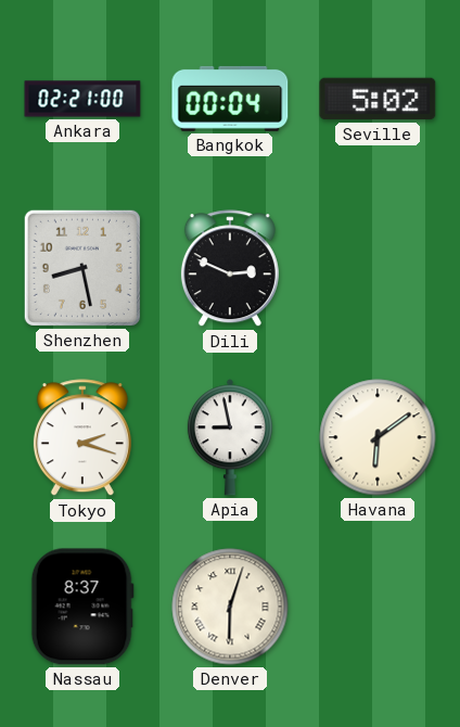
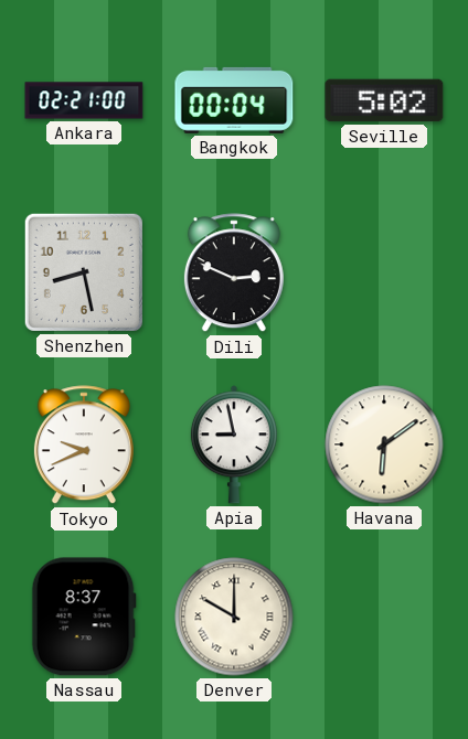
Tokyo: 2:18 -> 9:41 (84, 446)
Denver: 6:03 -> 10:00 (234, 617)
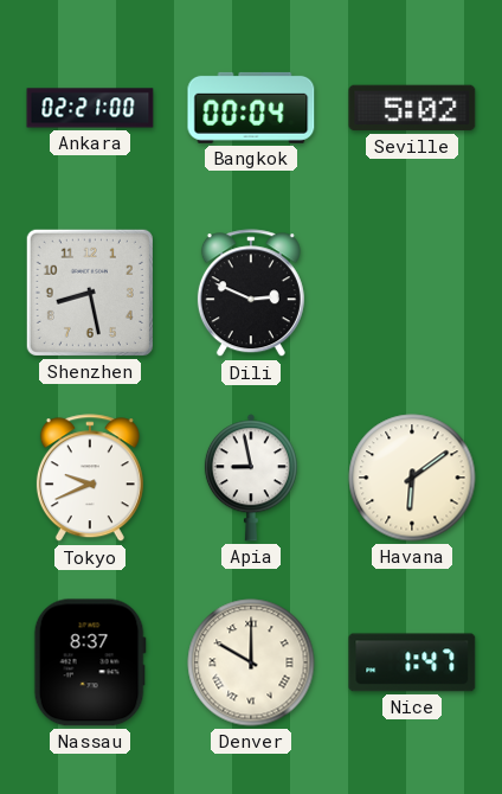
Nice: none -> 1:47 (412, 662)
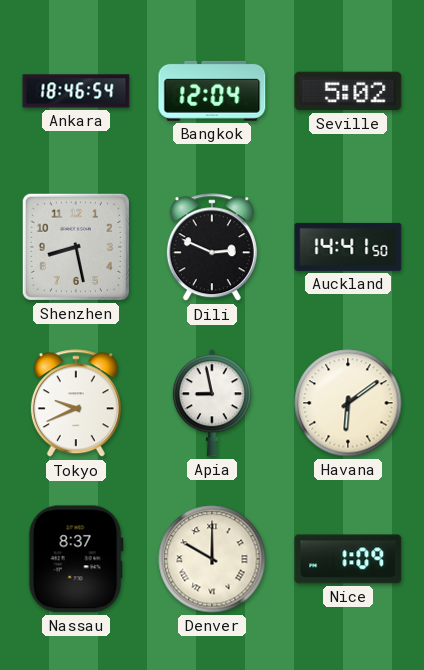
Ankara: 02:21 -> 18:46 (76, 91)
Bangkok: 00:04 -> 12:04 (212, 91)
Auckland: none -> 14:41 (348, 247)
Nice: 1:47 -> 1:09 (348, 559)
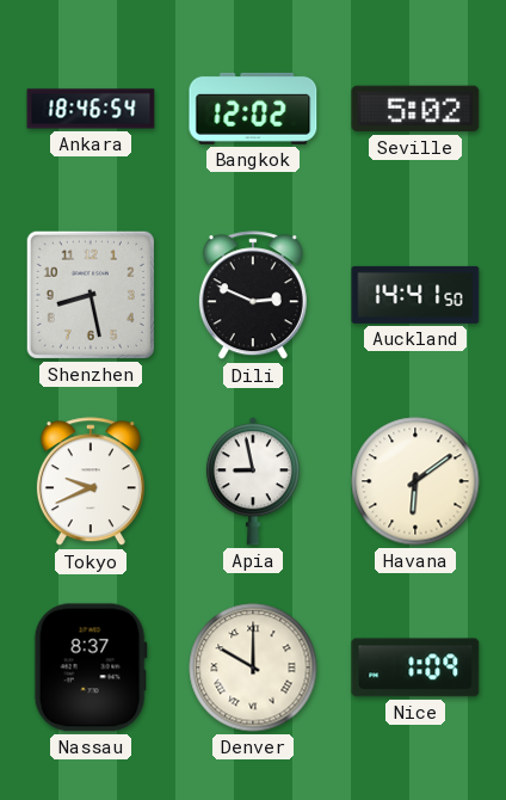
Bangkok: 12:04 -> 12:02 (253, 109)
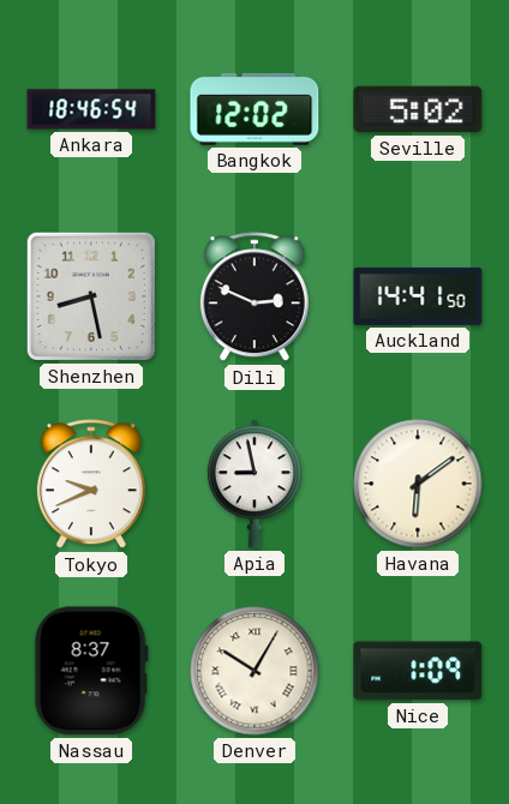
Denver: 10:00 -> 10:05 (254, 671)
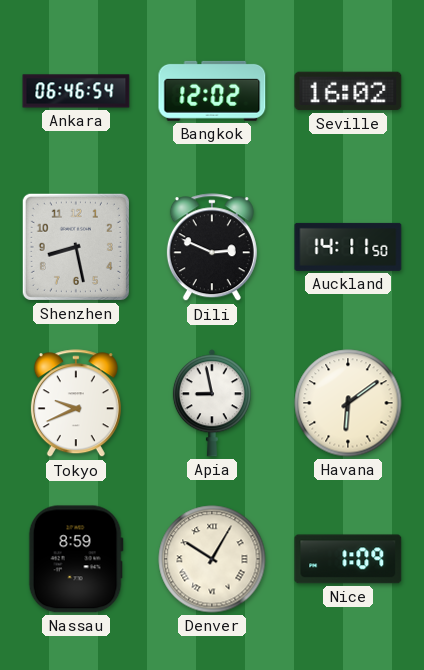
Ankara: 18:46 -> 06:46 (76, 91)
Seville: 5:02 -> 16:02 (348, 91)
Auckland: 14:41 -> 14:11 (348, 247)
Nassau: 8:37 -> 8:59 (76, 559)
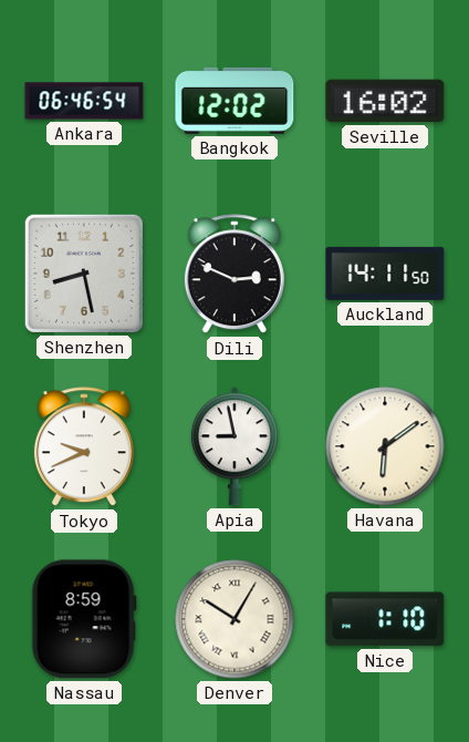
Nice: 1:09 -> 1:10 (385, 619)
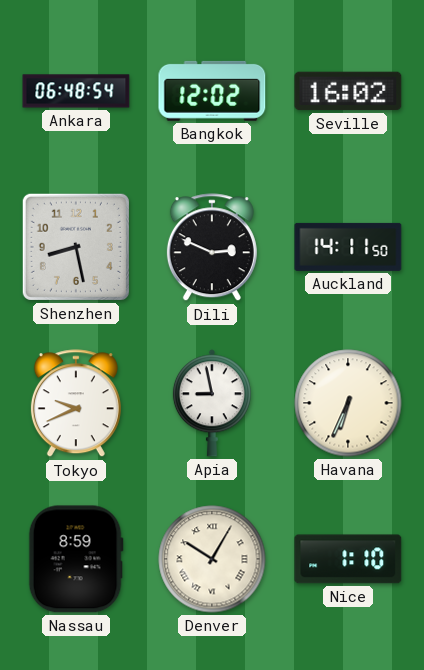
Ankara: 06:46 -> 06:48 (76, 91)
Havana: 6:09 -> 6:34 (348, 403)
